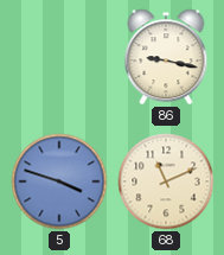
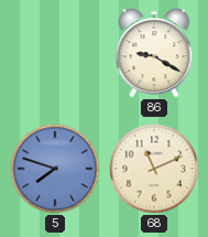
86: 9:17 -> 9:20 (154, 53)
5: 3:48 -> 7:48 (55, 169)
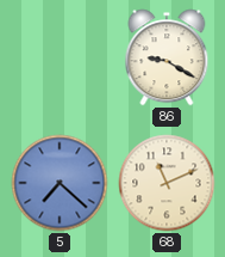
5: 7:48 -> 7:22 (60, 183)
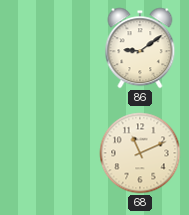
86: 9:20 -> 9:09 (140, 48)
5: 7:22 -> none (60, 183)
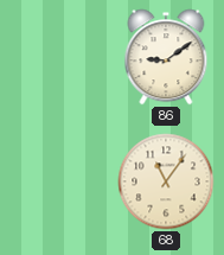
68: 11:11 -> 11:06 (166, 181)
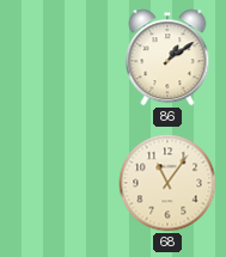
86: 9:09 -> 1:09 (167, 57)
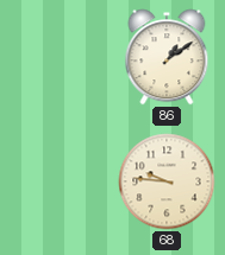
68: 11:06 -> 9:46 (167, 181)
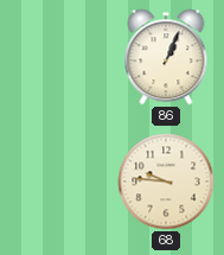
86: 1:09 -> 1:04 (166, 57)
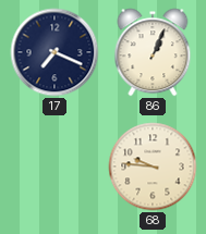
17: none -> 7:19 (54, 52)
